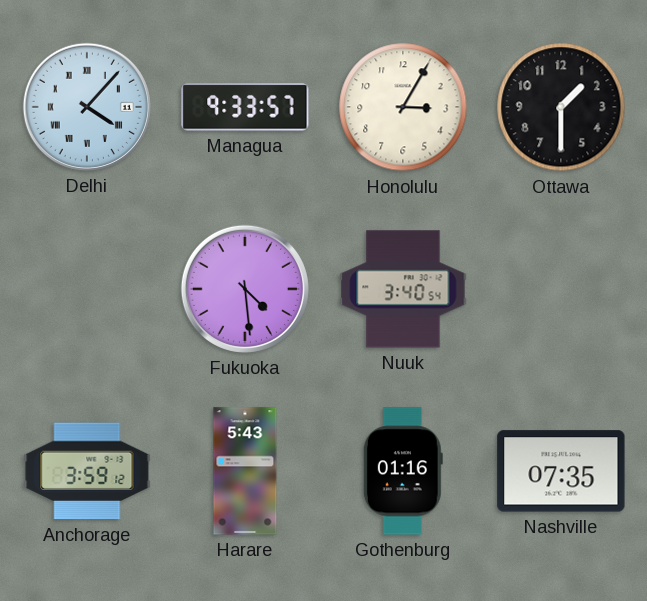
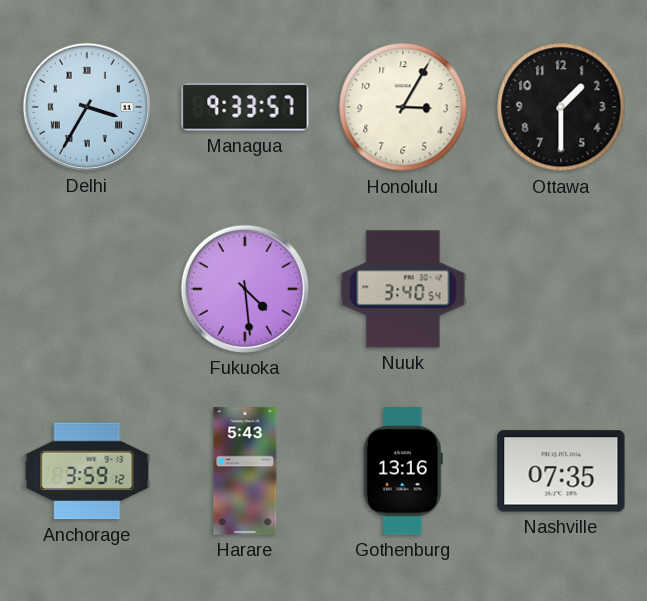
Delhi: 4:07 -> 3:35 (87, 107)
Gothenburg: 01:16 -> 13:16 (403, 471)
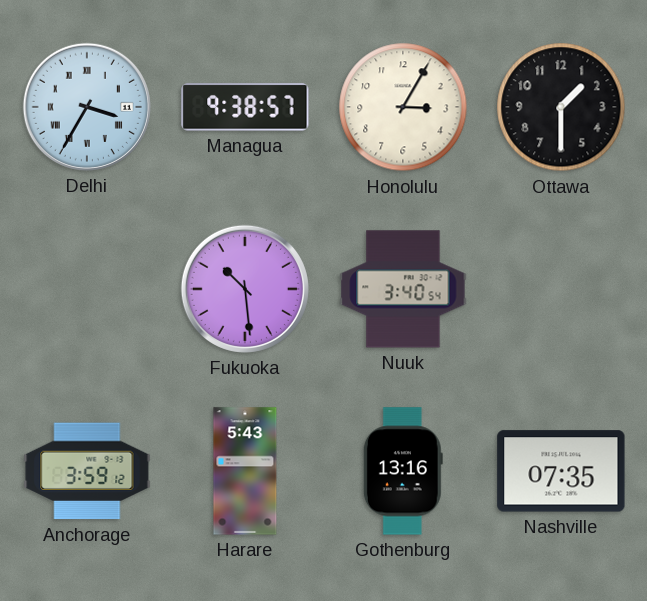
Managua: 9:33 -> 9:38 (245, 107)
Fukuoka: 4:29 -> 10:29 (245, 289)
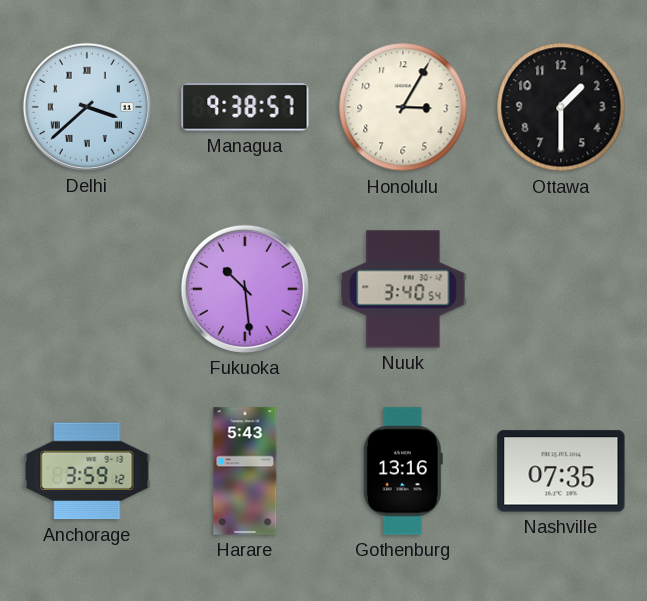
Delhi: 3:35 -> 3:38 (87, 107)
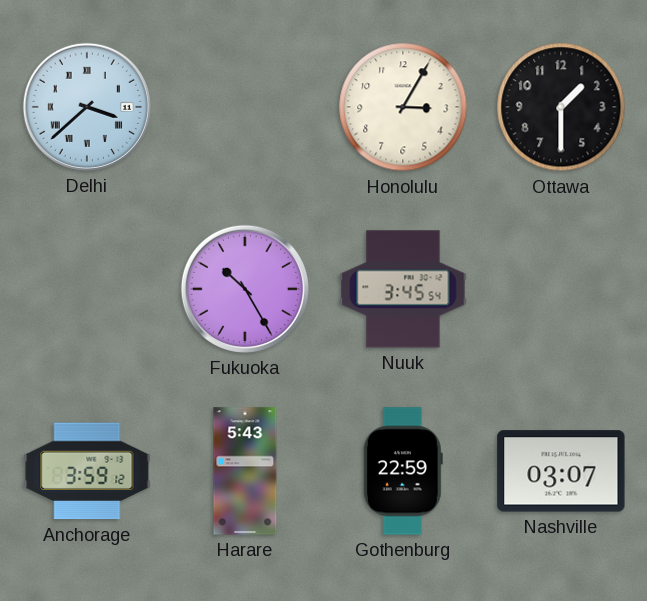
Managua: 9:38 -> none (245, 107)
Fukuoka: 10:29 -> 10:25 (245, 289)
Nuuk: 3:40 -> 3:45 (403, 289)
Gothenburg: 13:16 -> 22:59 (403, 471)
Nashville: 07:35 -> 03:07 (561, 471)
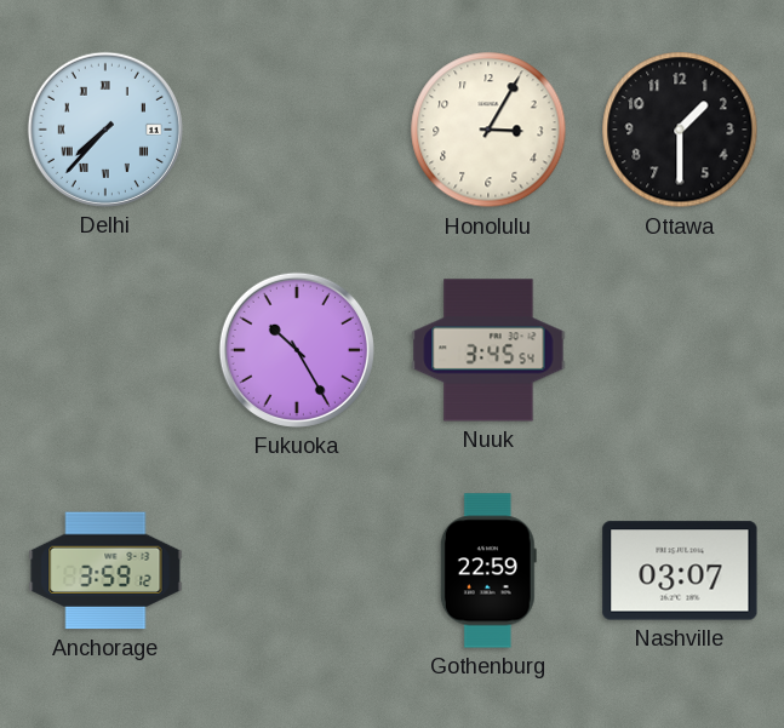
Delhi: 3:38 -> 7:37 (105, 130)
Harare: 5:43 -> none (245, 471)
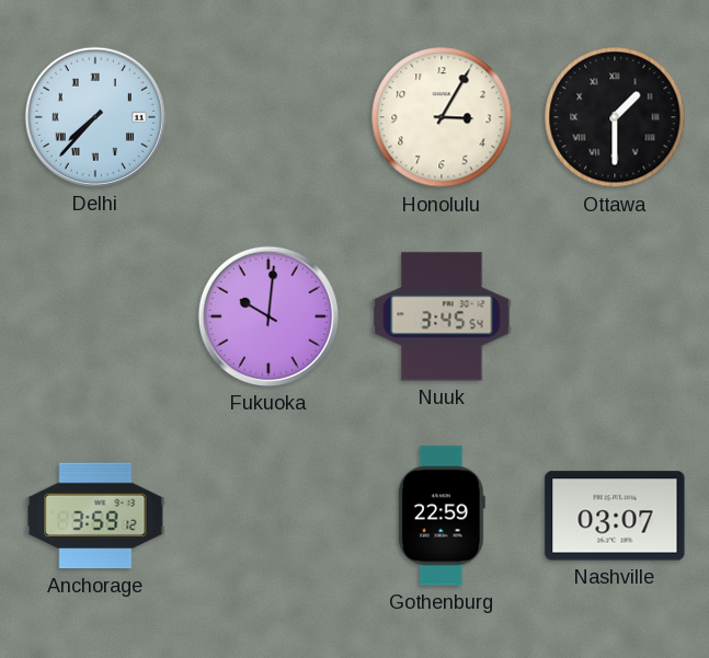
Ottawa numerals: Arabic -> Roman (615, 117)
Fukuoka: 10:25 -> 10:01 (268, 316)
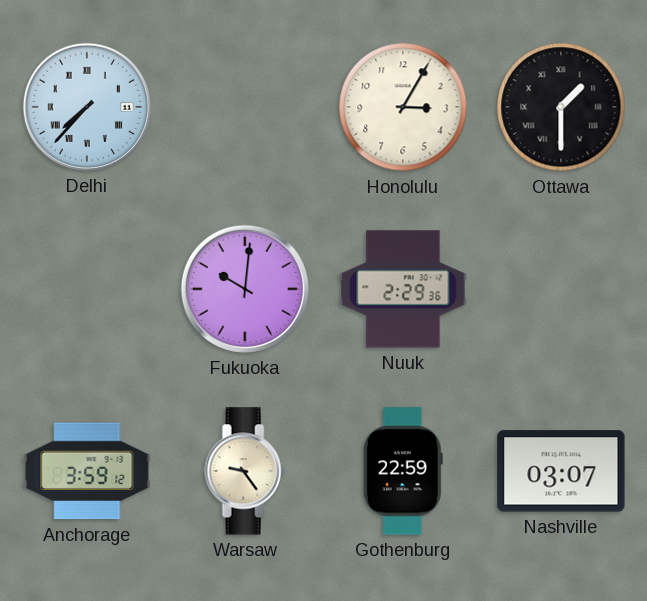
Nuuk: 3:45 -> 2:29 (403, 289)
Warsaw: none -> 9:24 (245, 471)
